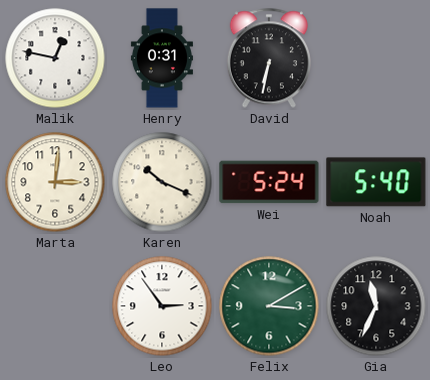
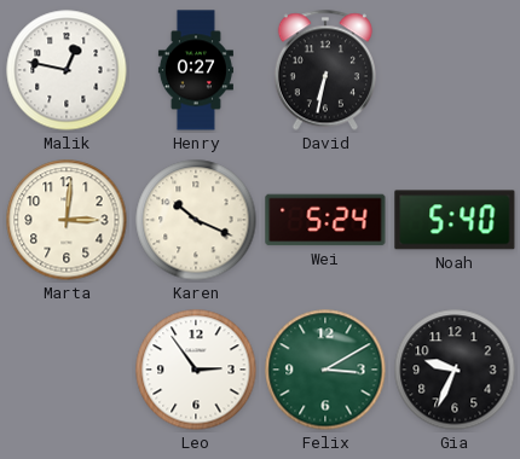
Henry: 0:31 -> 0:27 (196, 70)
Gia: 11:34 -> 9:34 (455, 370)
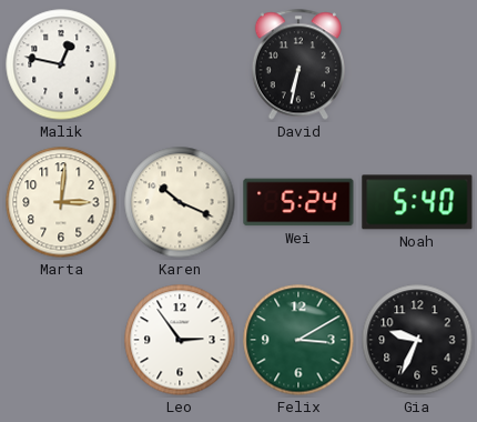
Henry: 0:27 -> none (196, 70)
